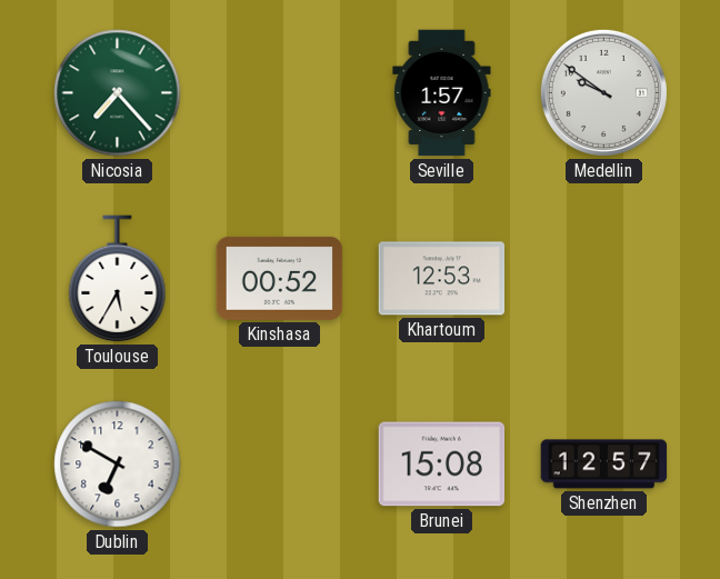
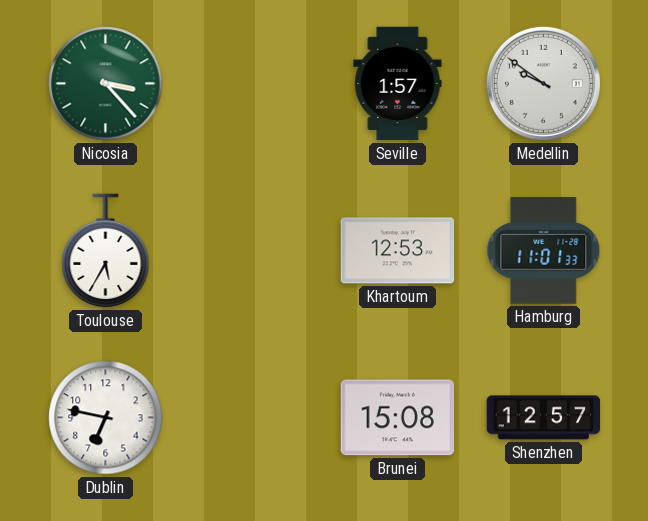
Nicosia: 7:23 -> 3:23 (106, 84)
Kinshasa: 00:52 -> none (280, 278)
Hamburg: none -> 11:01 (544, 251)
Dublin: 6:50 -> 6:47 (106, 418)
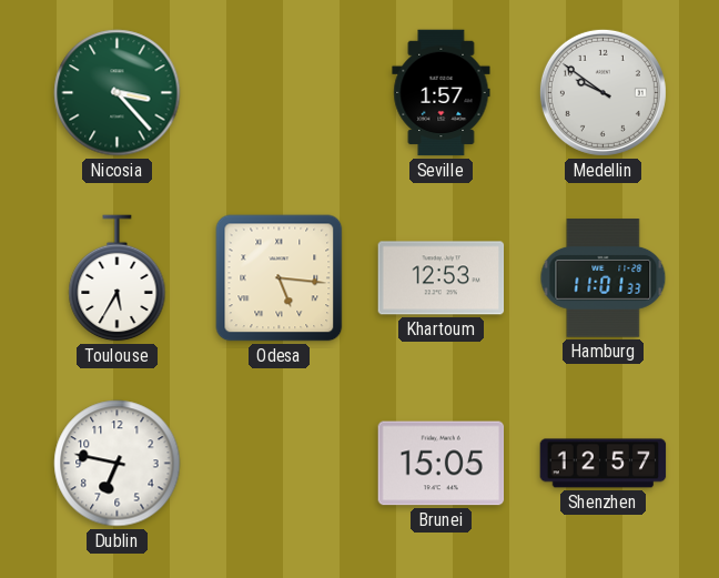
Odesa: none -> 5:16 (280, 278)
Brunei: 15:08 -> 15:05 (442, 464)
